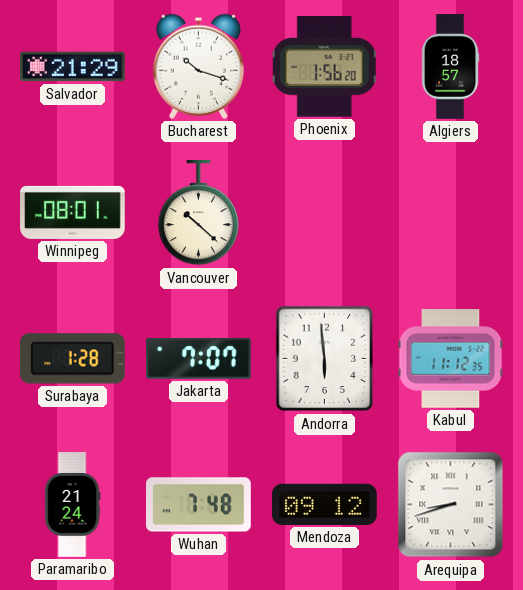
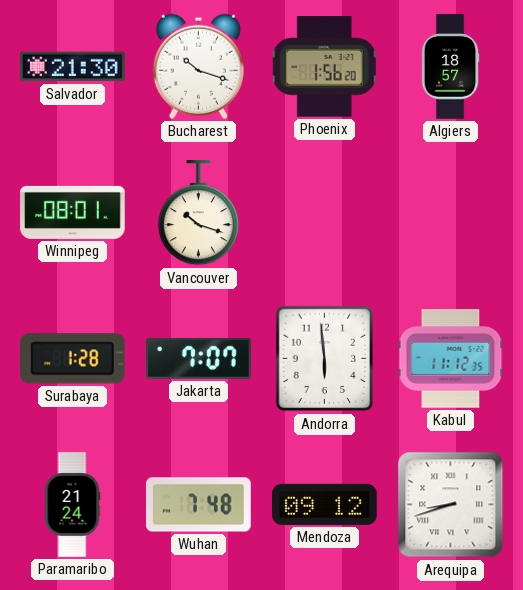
Salvador: 21:29 -> 21:30 (73, 67)
Vancouver: 10:22 -> 10:18 (198, 213)
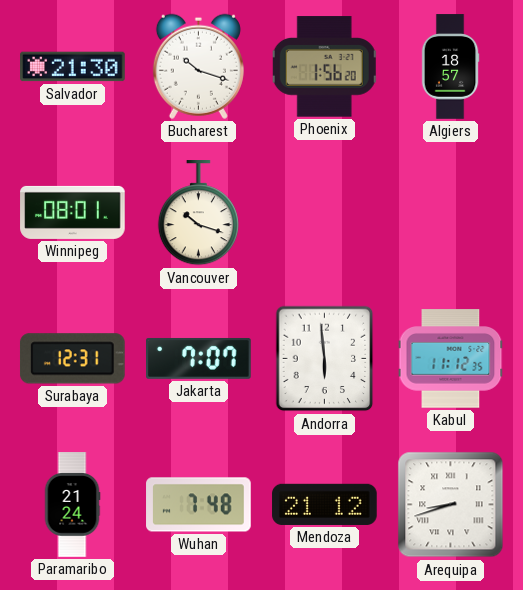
Surabaya: 1:28 -> 12:31 (72, 359)
Mendoza: 09:12 -> 21:12 (325, 504)
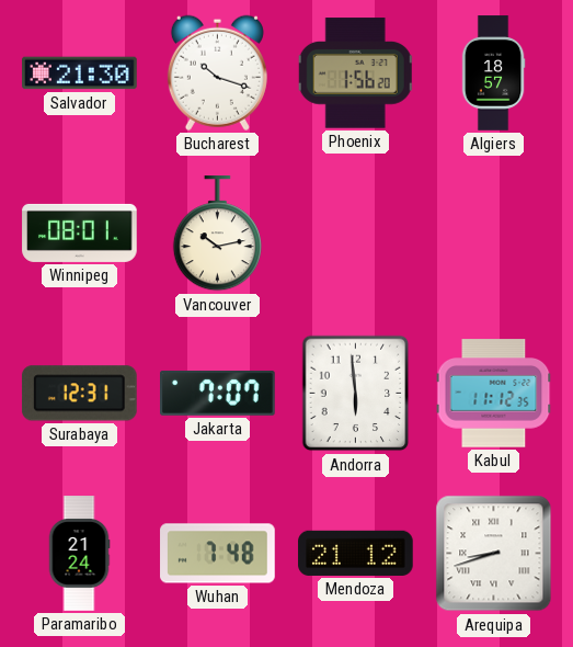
Vancouver: 10:18 -> 10:13 (217, 234)
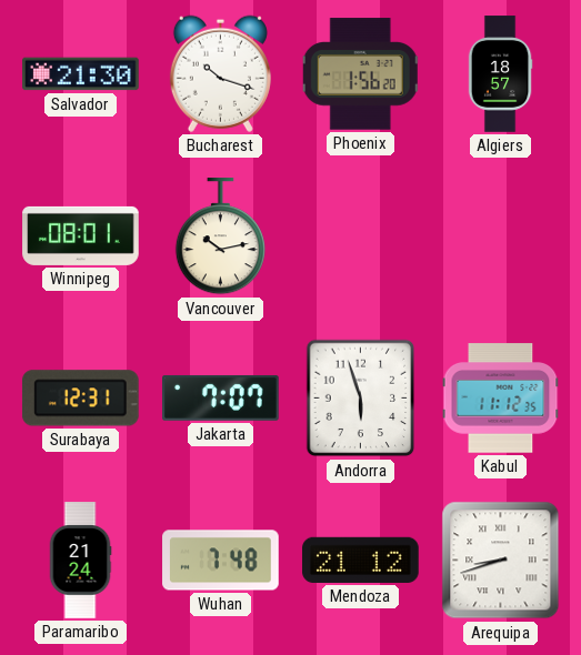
Andorra: 5:59 -> 5:57 (361, 399)
